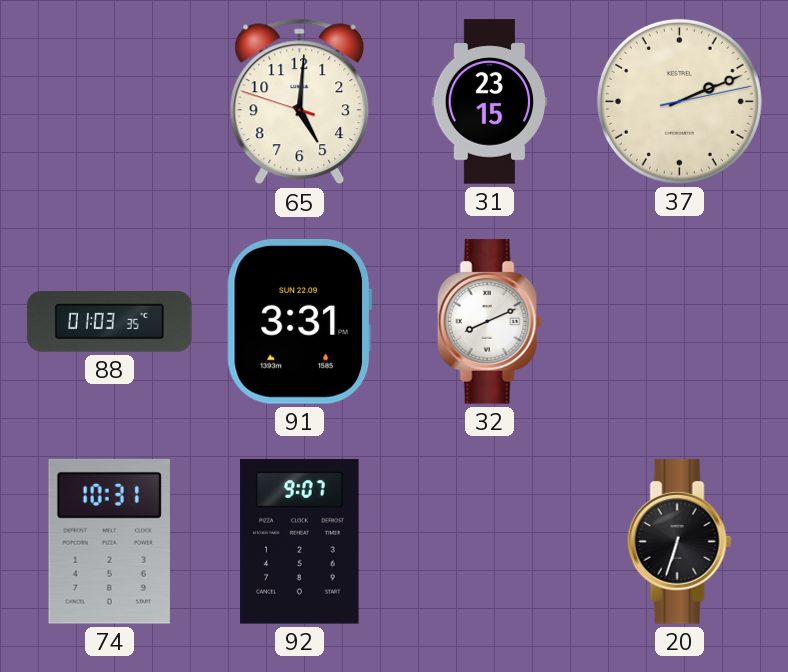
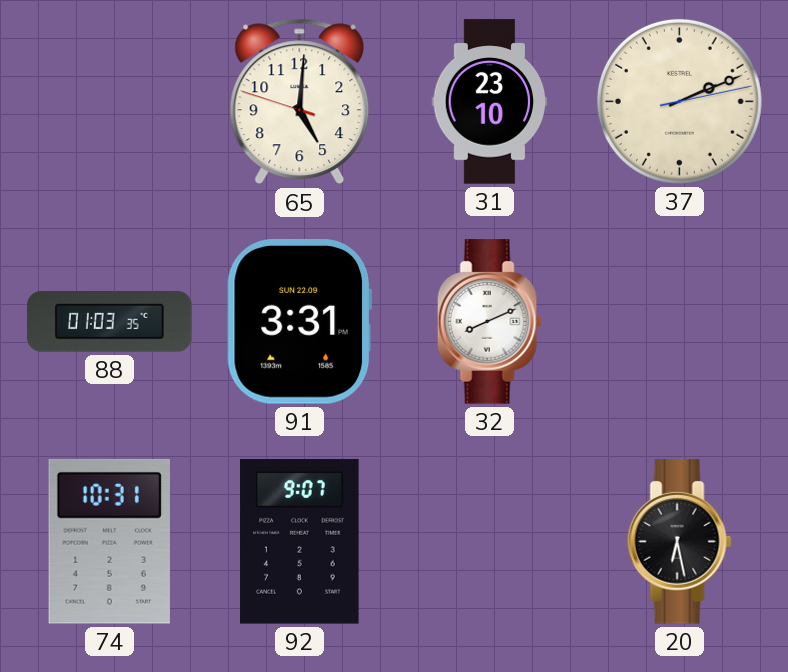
31: 23:15 -> 23:10 (490, 102)
20: 6:33 -> 6:28 (679, 542)
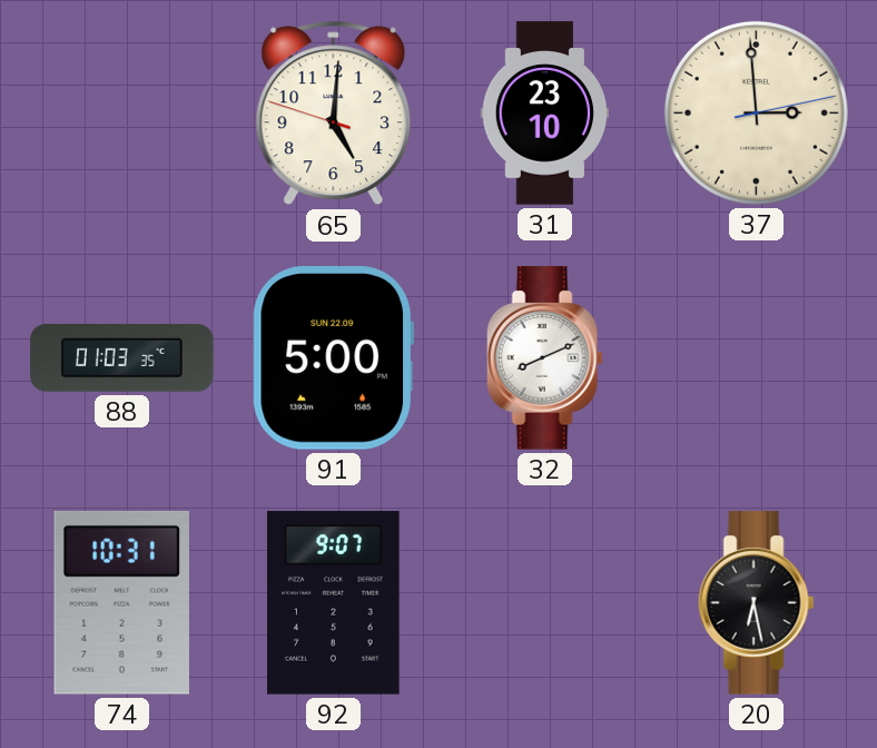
37: 2:11 -> 2:59 (756, 112)
91: 3:31 -> 5:00 (333, 358)
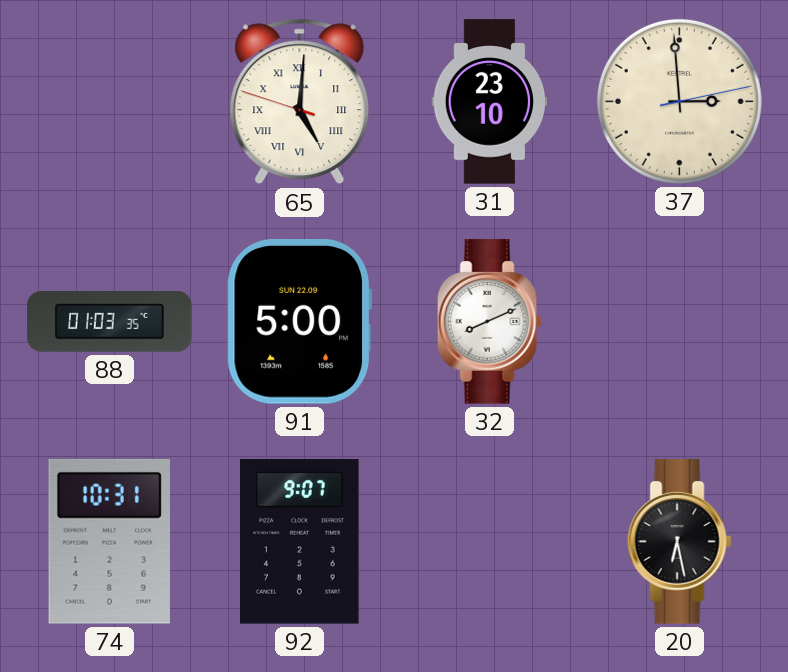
65 numerals: Arabic -> Roman (300, 102)
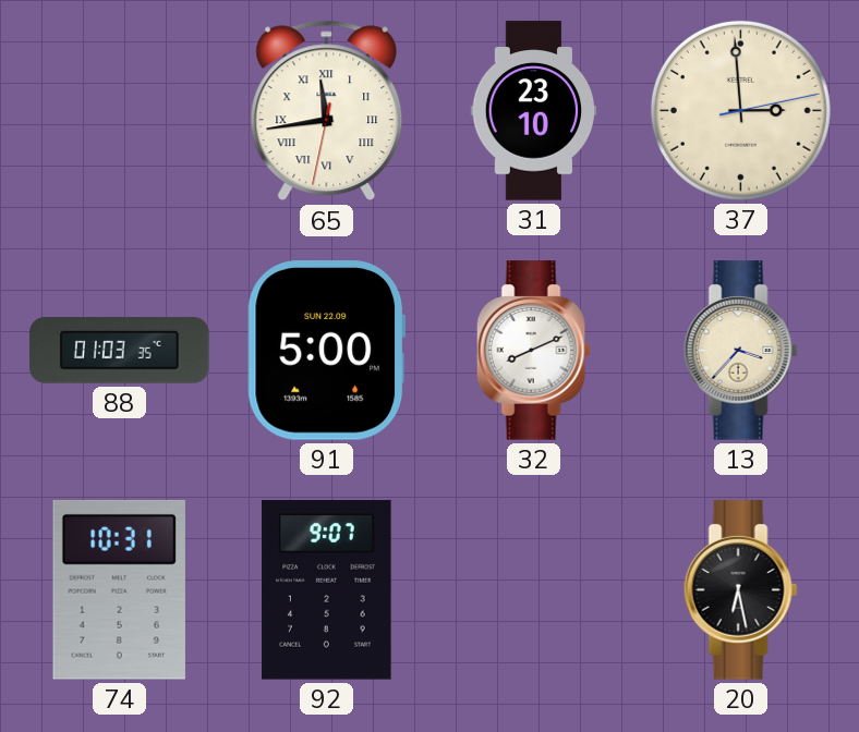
65: 5:00 -> 11:43 (327, 111)
13: none -> 3:37 (740, 351)
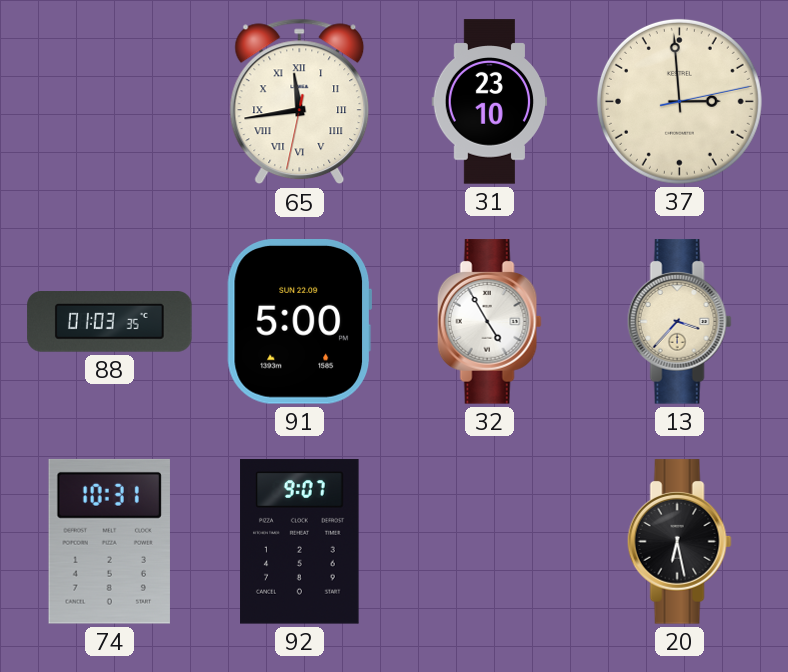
32: 8:11 -> 4:55 (489, 322)
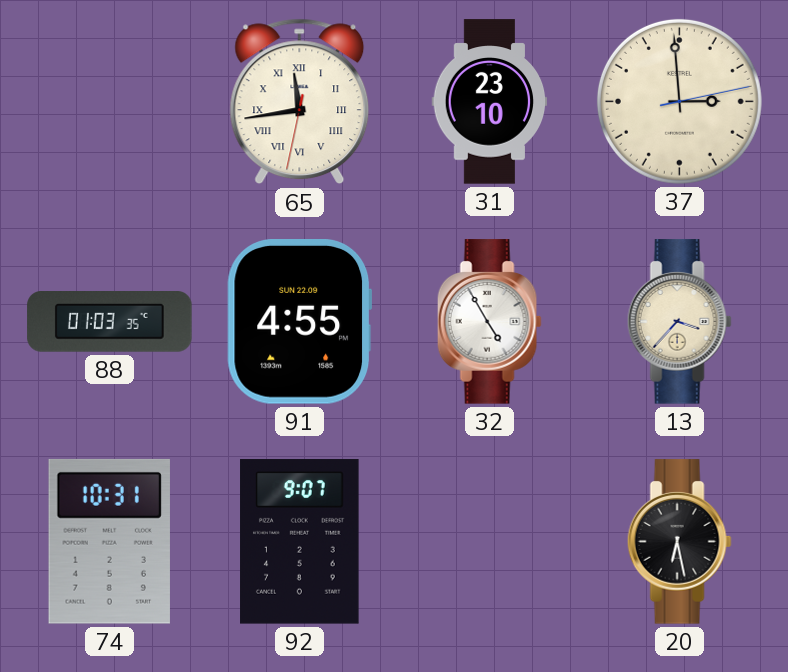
91: 5:00 -> 4:55 (299, 322)
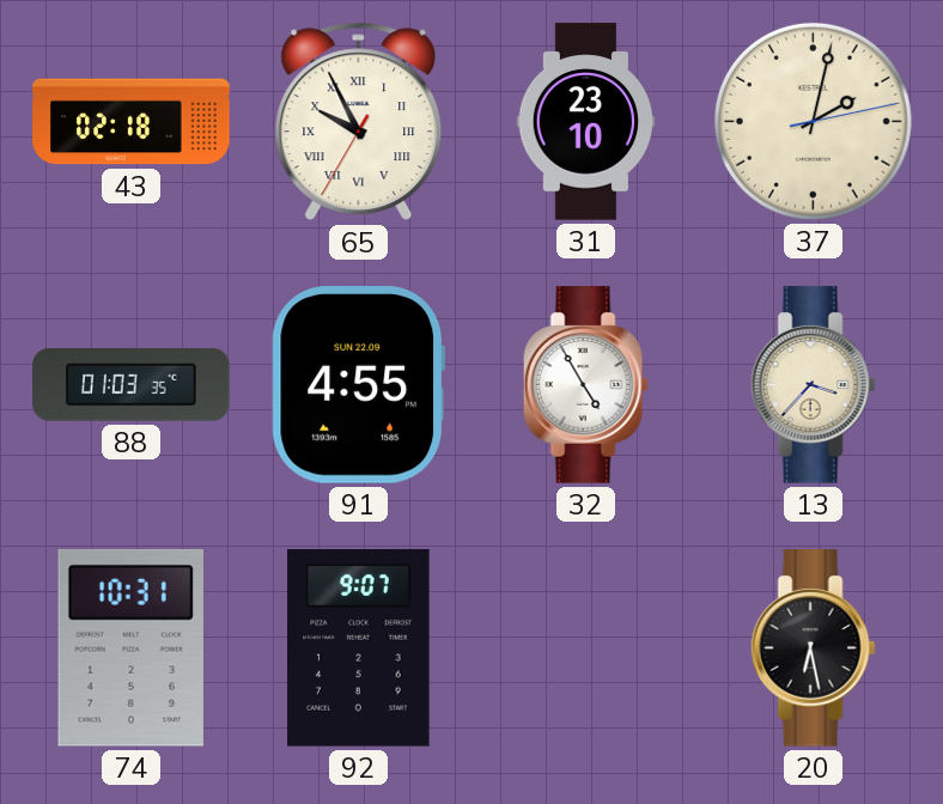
43: none -> 02:18 (132, 122)
65: 11:43 -> 9:55 (359, 122)
37: 2:59 -> 2:02 (813, 121)
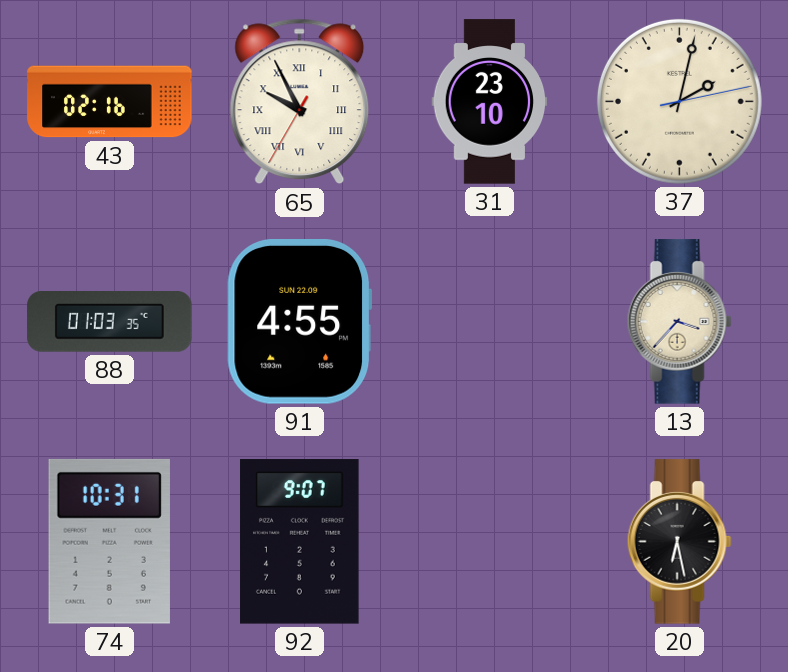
43: 02:18 -> 02:16 (110, 102)
32: 4:55 -> none (585, 385)
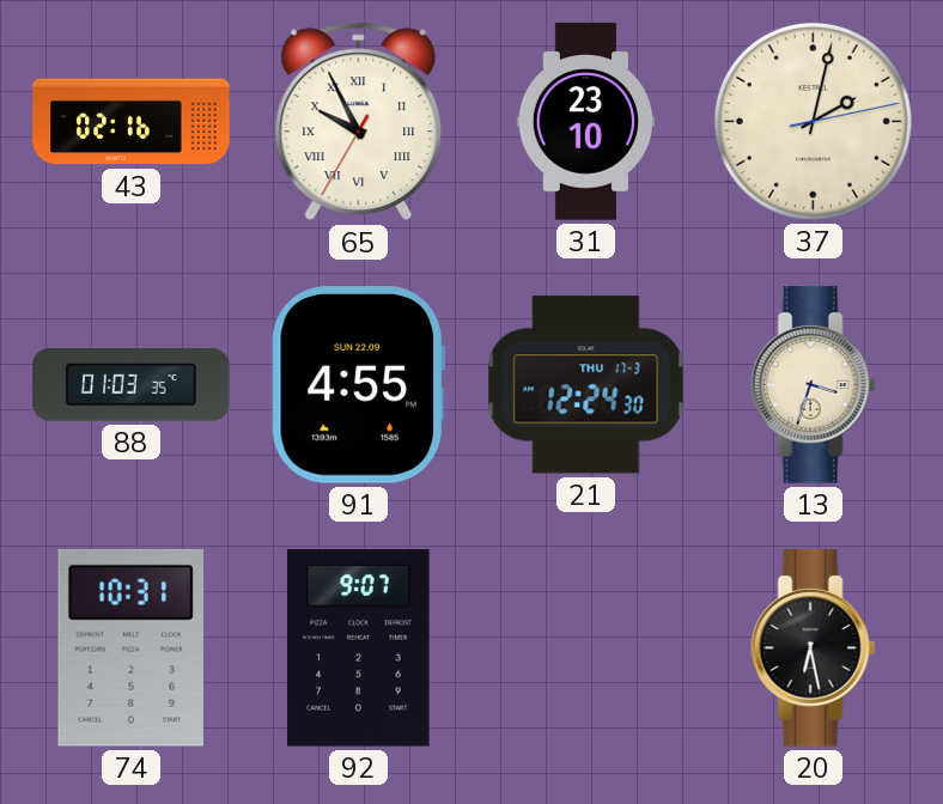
21: none -> 12:24 (586, 385)
13: 3:37 -> 3:33 (813, 385)
